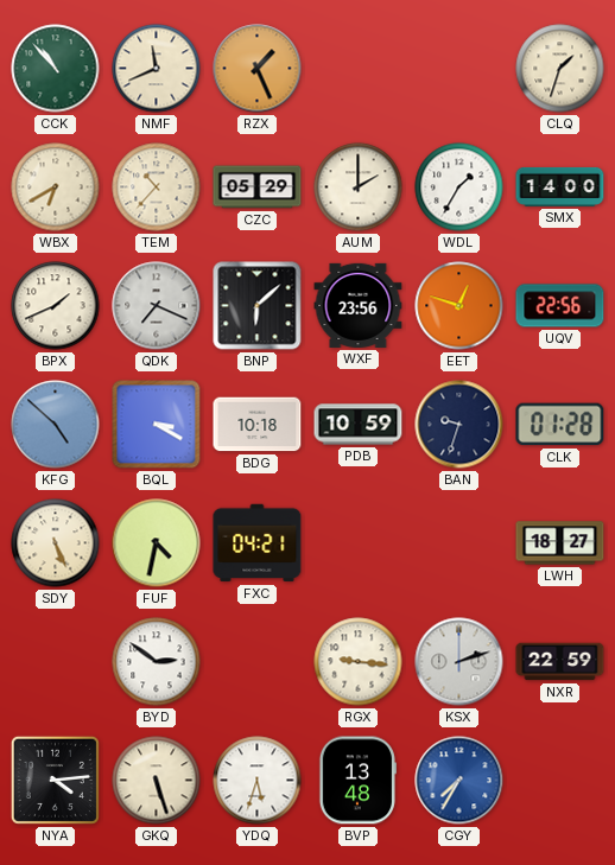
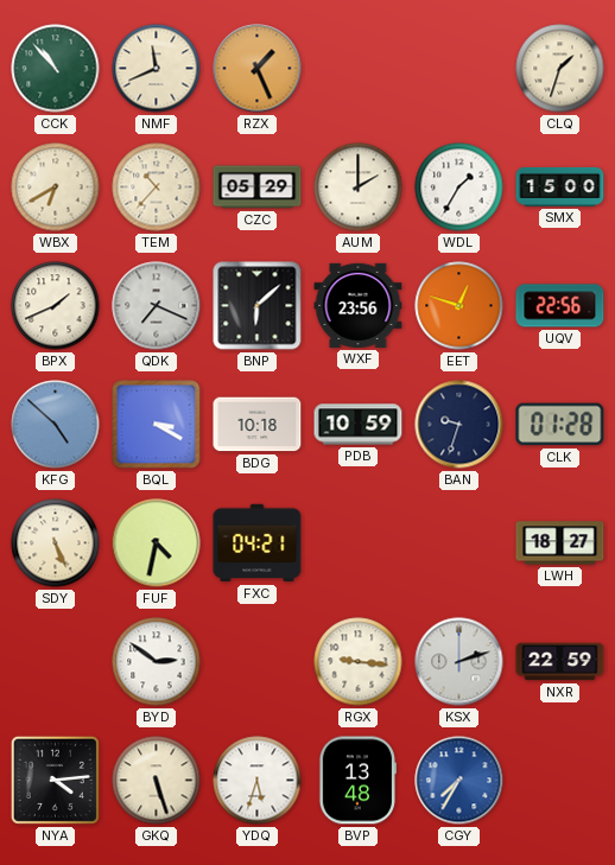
SMX: 14:00 -> 15:00 (560, 186)
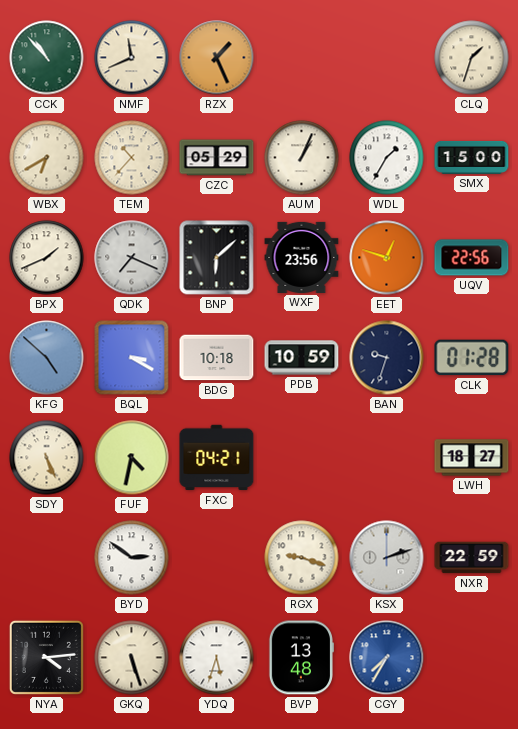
AUM: 2:00 -> 1:04 (302, 158)
RGX: 9:16 -> 9:18 (302, 558)
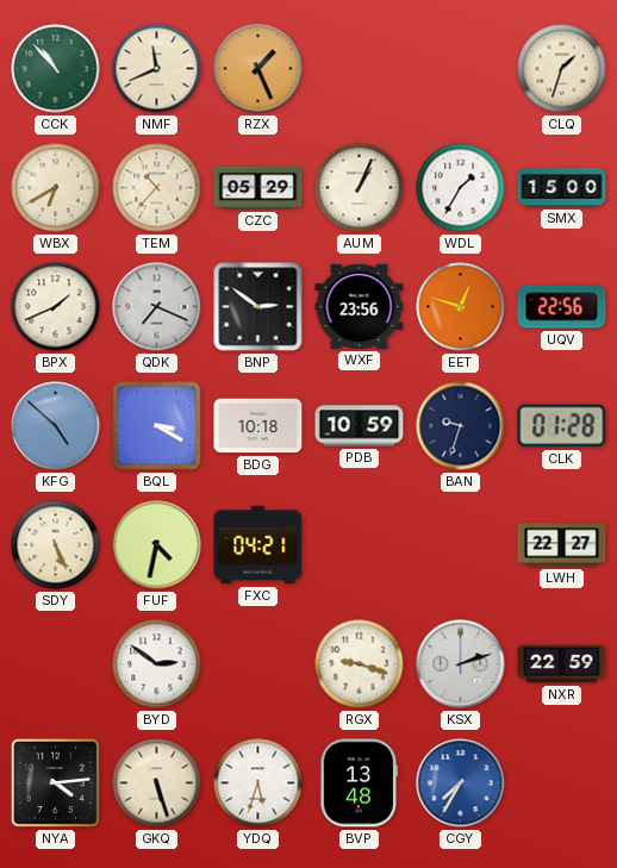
BNP: 6:08 -> 2:51 (258, 307)
LWH: 18:27 -> 22:27 (562, 545)
